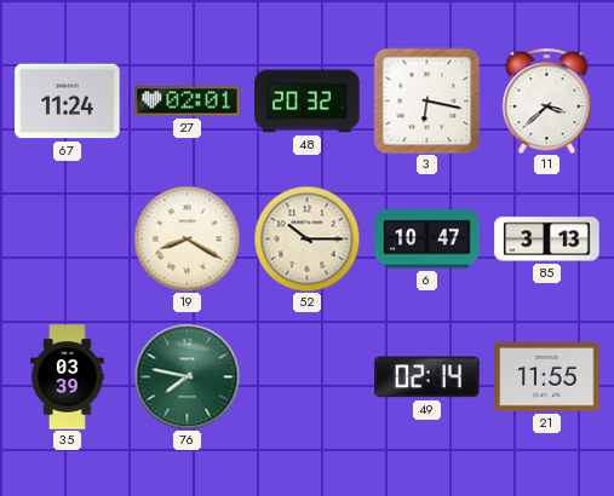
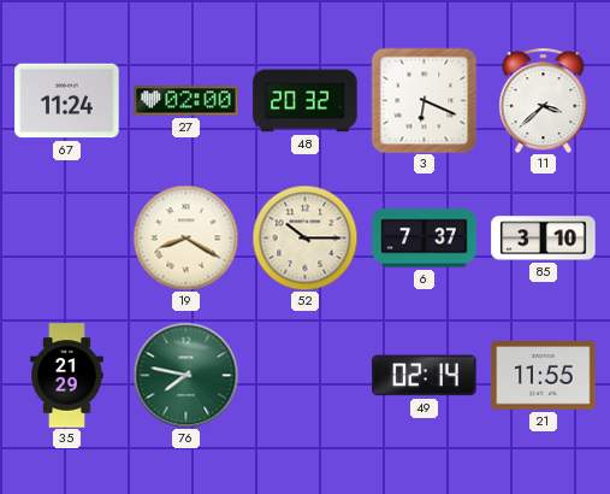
27: 02:01 -> 02:00 (186, 101)
3: 6:17 -> 6:19 (424, 100)
6: 10:47 -> 7:37 (425, 239)
85: 3:13 -> 3:10 (544, 239)
35: 03:39 -> 21:29 (67, 376)
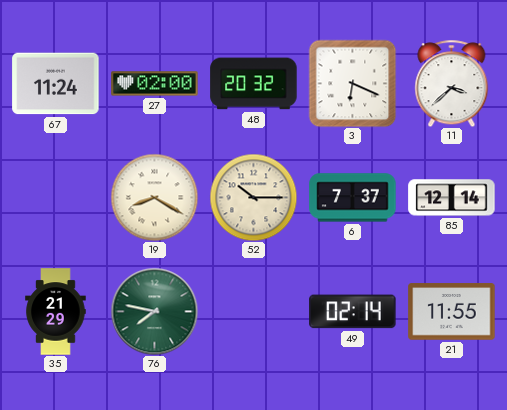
85: 3:10 -> 12:14 (452, 198)
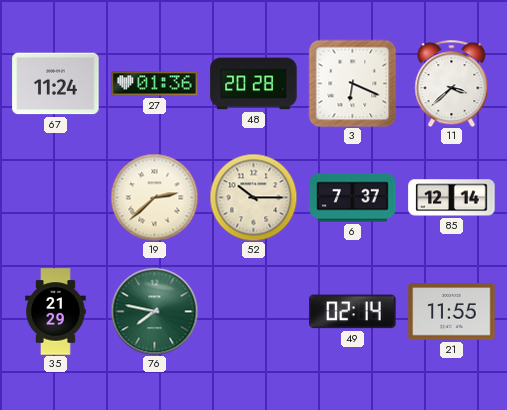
27: 02:00 -> 01:36 (155, 84)
48: 20:32 -> 20:28 (254, 84)
19: 8:20 -> 2:38 (154, 197)
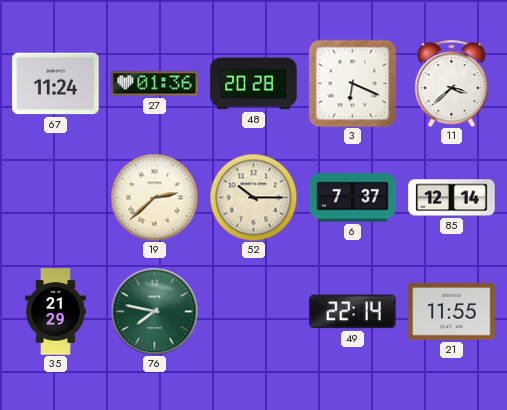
49: 02:14 -> 22:14 (353, 312)
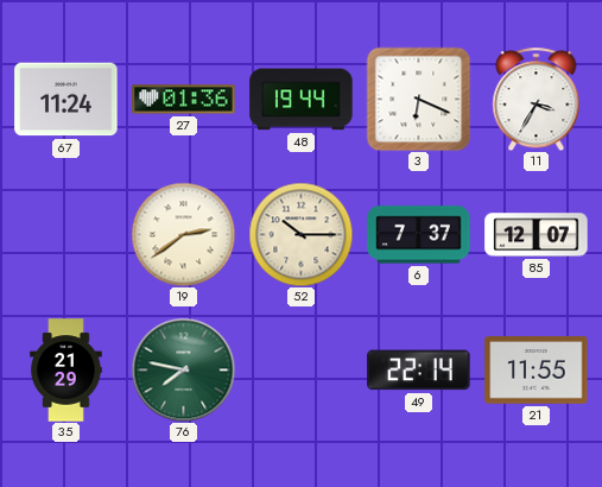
48: 20:28 -> 19:44 (302, 100)
11: 3:38 -> 3:35 (537, 99)
19: 2:38 -> 2:39 (183, 234)
85: 12:14 -> 12:07 (537, 235)
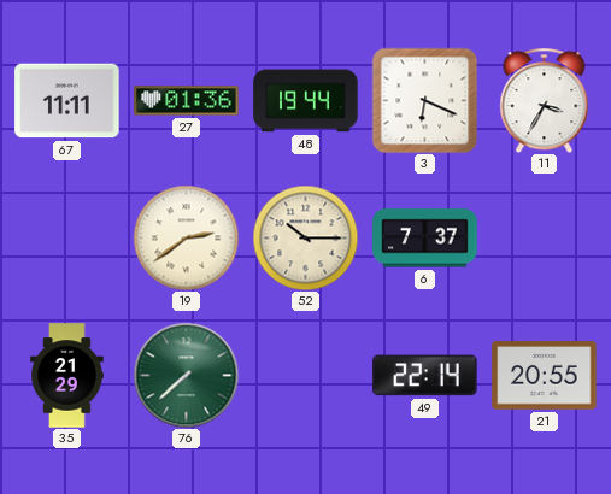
67: 11:24 -> 11:11 (67, 101)
85: 12:07 -> none (537, 235)
76: 7:47 -> 7:38 (186, 375)
21: 11:55 -> 20:55 (545, 376)
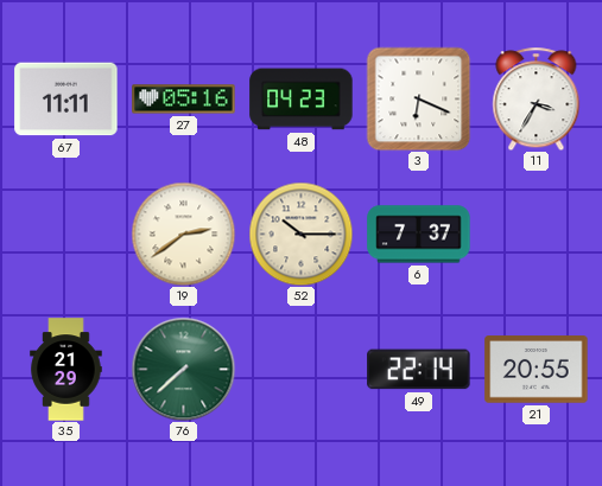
27: 01:36 -> 05:16 (184, 100)
48: 19:44 -> 04:23 (302, 100)
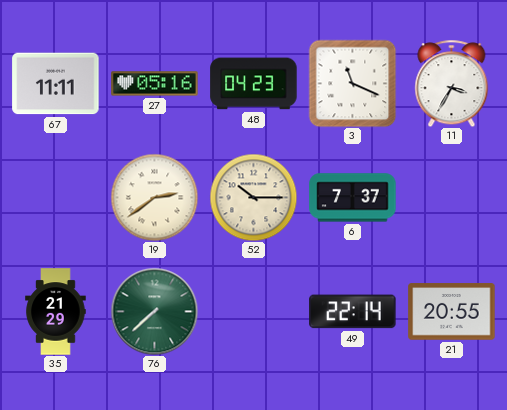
3: 6:19 -> 11:19 (352, 83)
